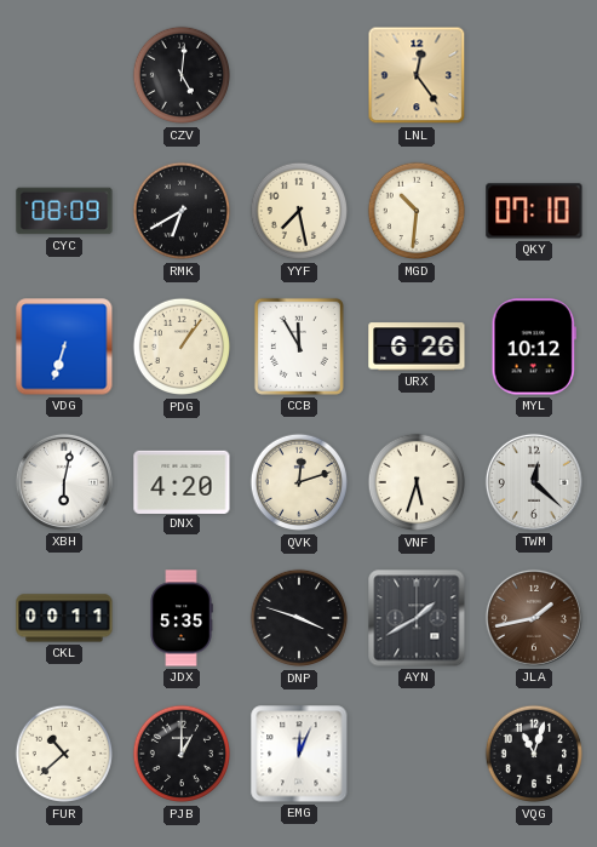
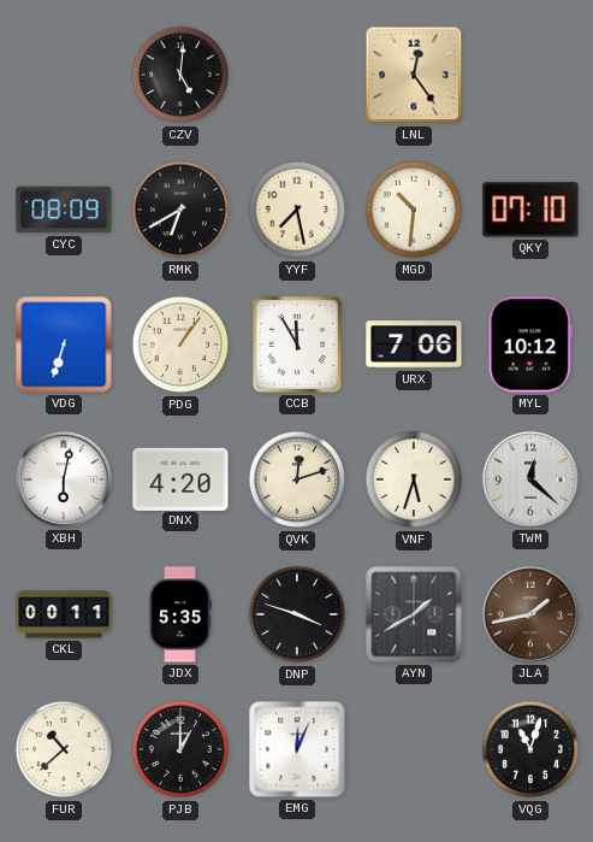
URX: 6:26 -> 7:06 (414, 345)
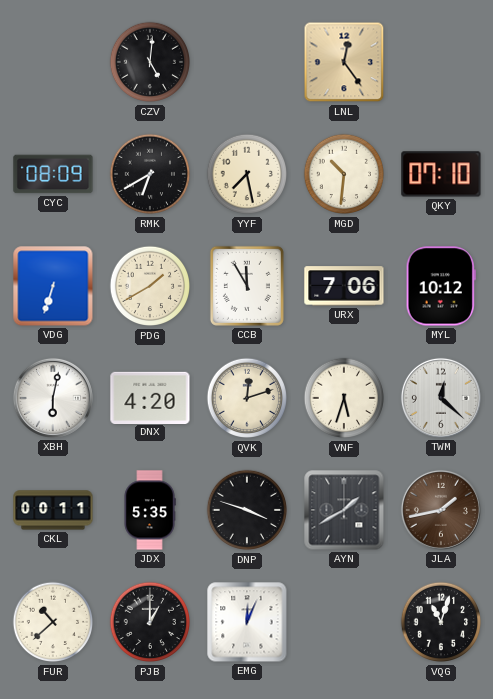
PDG: 1:06 -> 1:40 (150, 286)
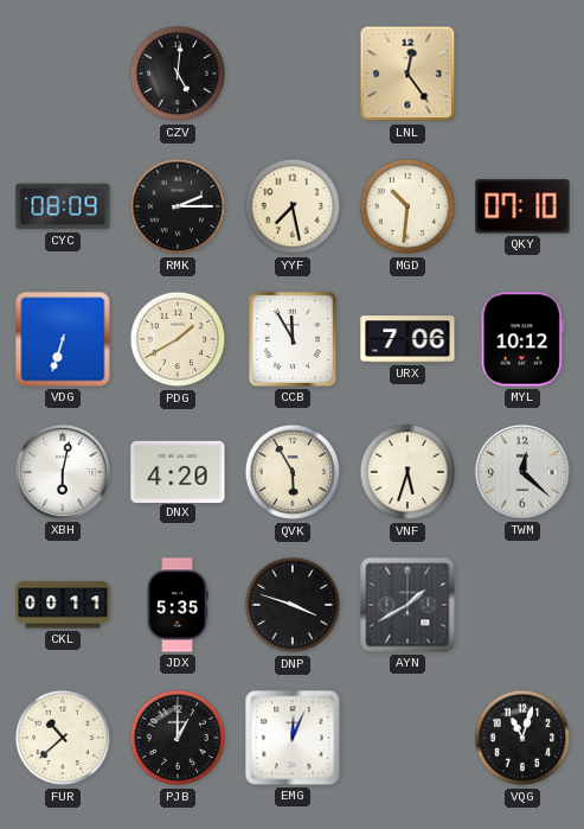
RMK: 6:40 -> 2:15 (178, 206)
QVK: 12:12 -> 5:55 (293, 472)
JLA: 1:43 -> none (441, 510)
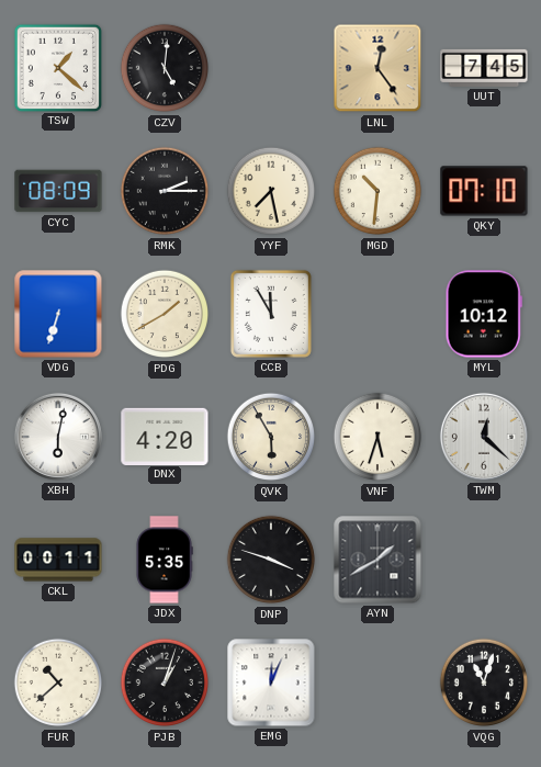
TSW: none -> 1:22 (57, 67)
UUT: none -> 7:45 (484, 68)
URX: 7:06 -> none (407, 339)
PJB: 1:00 -> 1:03 (165, 683)
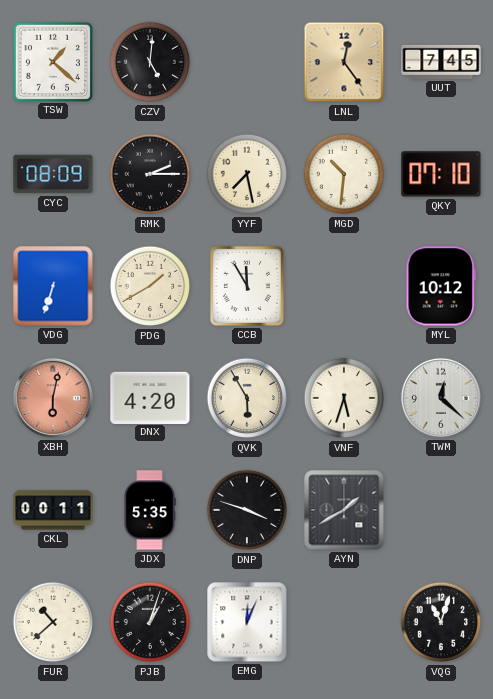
XBH dial: white -> salmon (53, 398)
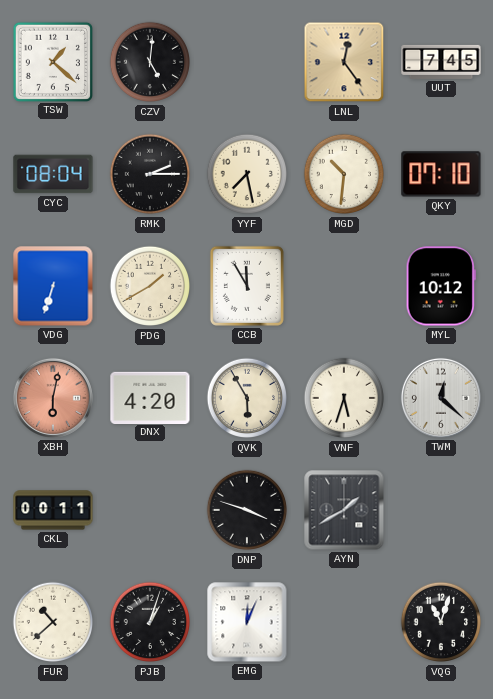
CYC: 08:09 -> 08:04 (53, 174)
JDX: 5:35 -> none (150, 510)
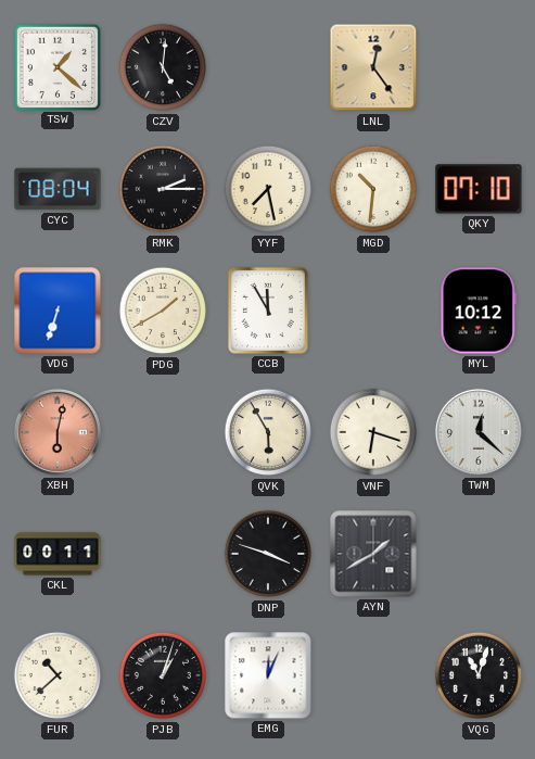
UUT: 7:45 -> none (441, 62)
DNX: 4:20 -> none (150, 397)
VNF: 5:33 -> 6:18 (373, 432)
